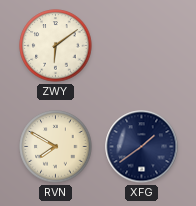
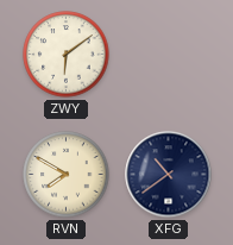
XFG: 1:39 -> 10:39 (169, 175)
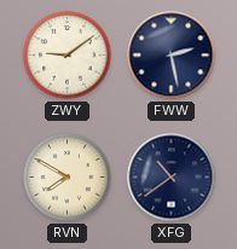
ZWY: 6:09 -> 9:09 (68, 56)
FWW: none -> 2:28 (172, 56)
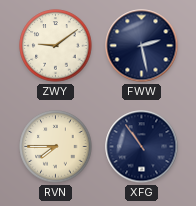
RVN: 7:50 -> 7:45 (56, 147)
XFG: 10:39 -> 10:54 (142, 147)
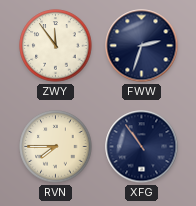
ZWY: 9:09 -> 11:54 (56, 46)
FWW: 2:28 -> 2:33 (142, 46)
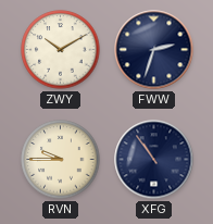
ZWY: 11:54 -> 10:10 (61, 50)
RVN: 7:45 -> 9:45 (61, 160)
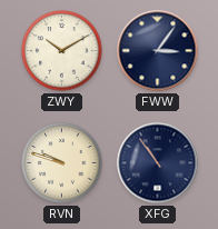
FWW: 2:33 -> 3:06 (158, 51)
RVN: 9:45 -> 9:48 (62, 163)
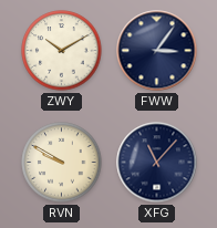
RVN: 9:48 -> 9:50 (62, 163)
XFG: 10:54 -> 11:07 (157, 163)
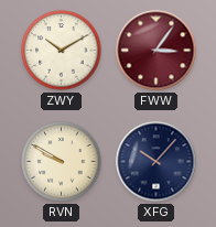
FWW dial: navy -> burgundy (156, 51)
XFG: 11:07 -> 10:07 (156, 162)
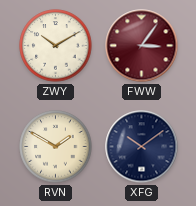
RVN: 9:50 -> 1:50 (56, 147)
XFG: 10:07 -> 10:09 (142, 147)
